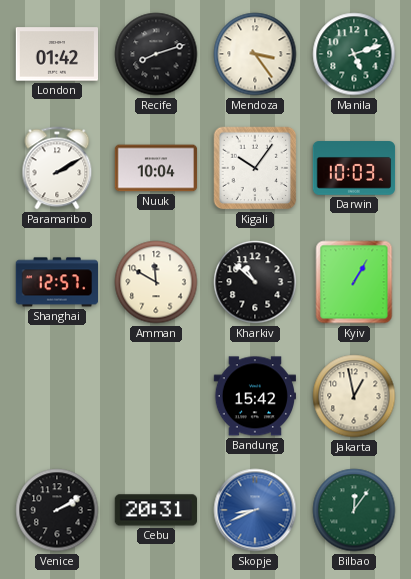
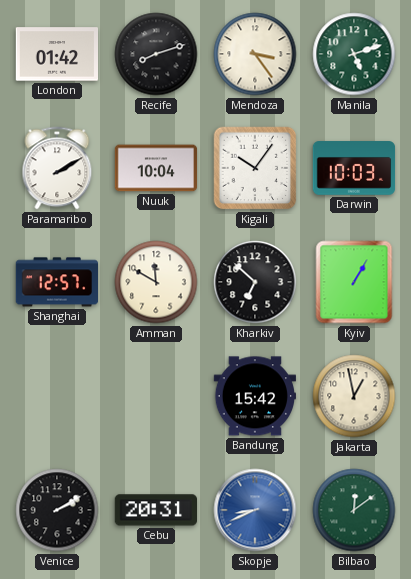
Kharkiv: 10:52 -> 6:52 (255, 282)
Bilbao: 12:06 -> 12:09 (354, 510)
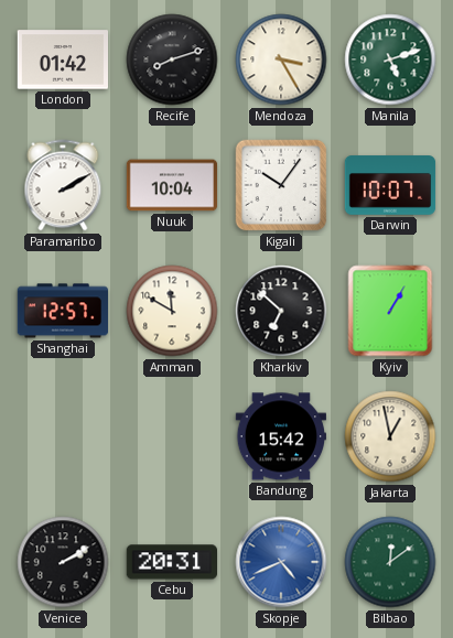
Mendoza: 3:24 -> 3:25 (281, 60)
Darwin: 10:03 -> 10:07 (390, 185)
Skopje: 8:41 -> 4:41 (281, 562)
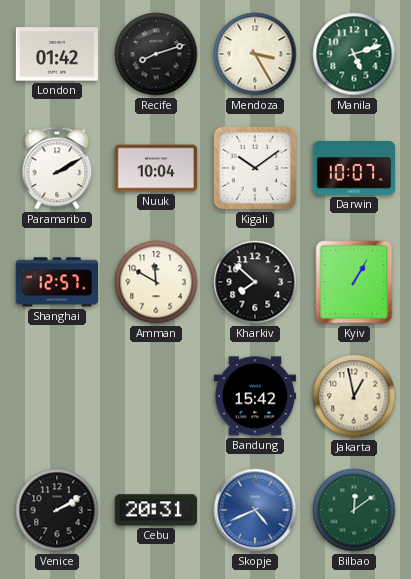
Kigali: 10:06 -> 10:09 (255, 168)
Kharkiv: 6:52 -> 7:52 (255, 282)
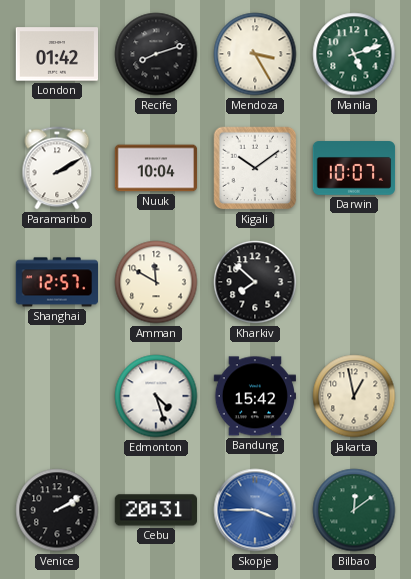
Kyiv: 1:05 -> none (354, 282)
Edmonton: none -> 4:27 (156, 396)
Skopje: 4:41 -> 3:45 (255, 510)
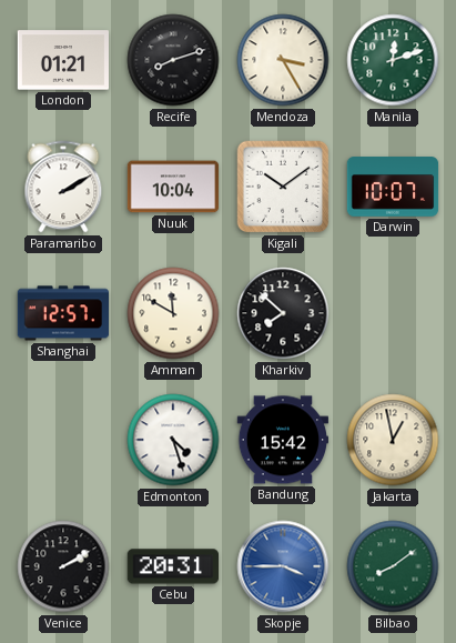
London: 01:42 -> 01:21 (62, 60)
Manila: 5:12 -> 12:12 (393, 60)
Bilbao: 12:09 -> 8:09 (393, 566)
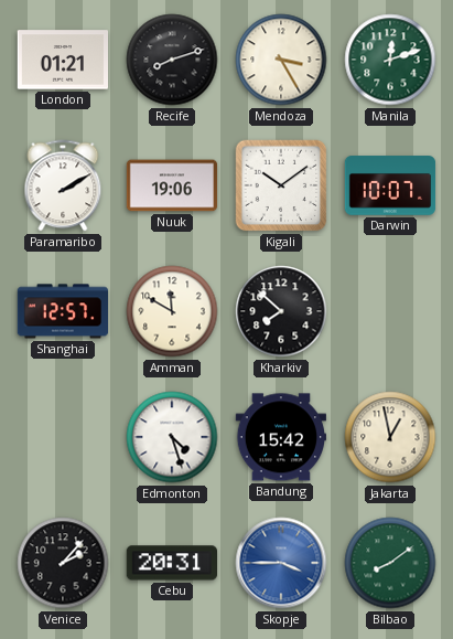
Nuuk: 10:04 -> 19:06 (172, 185)
Venice: 2:10 -> 2:07 (63, 563)
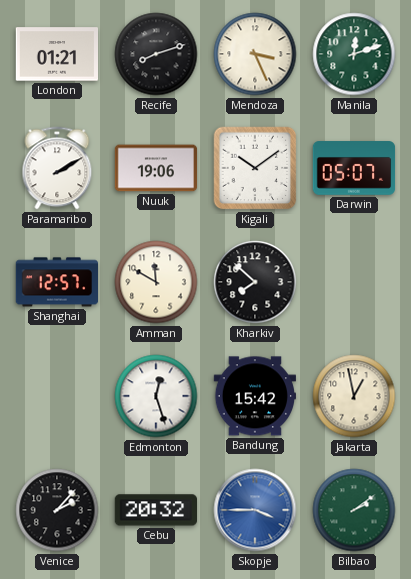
Mendoza: 3:25 -> 3:26 (255, 54)
Darwin: 10:07 -> 05:07 (354, 168)
Edmonton: 4:27 -> 12:27 (156, 396)
Cebu: 20:31 -> 20:32 (155, 510)
Bilbao: 8:09 -> 2:09 (354, 510)
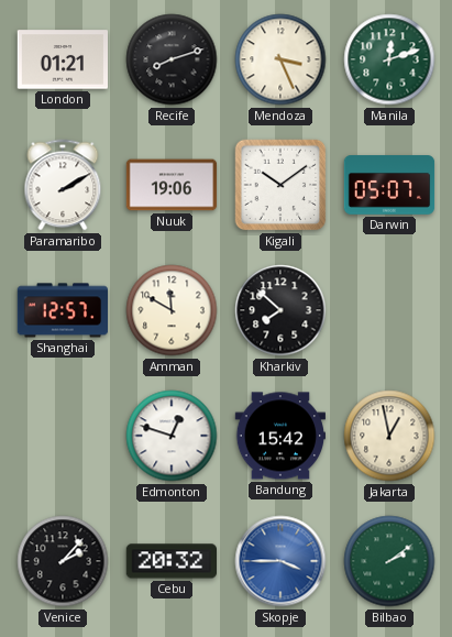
Edmonton: 12:27 -> 12:48 (172, 436)
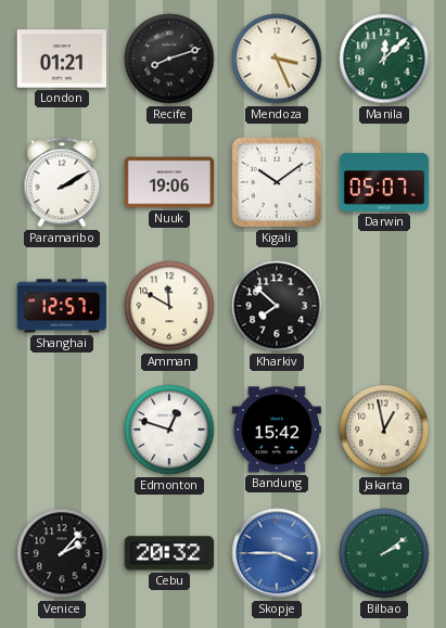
Manila: 12:12 -> 12:08 (384, 59)
